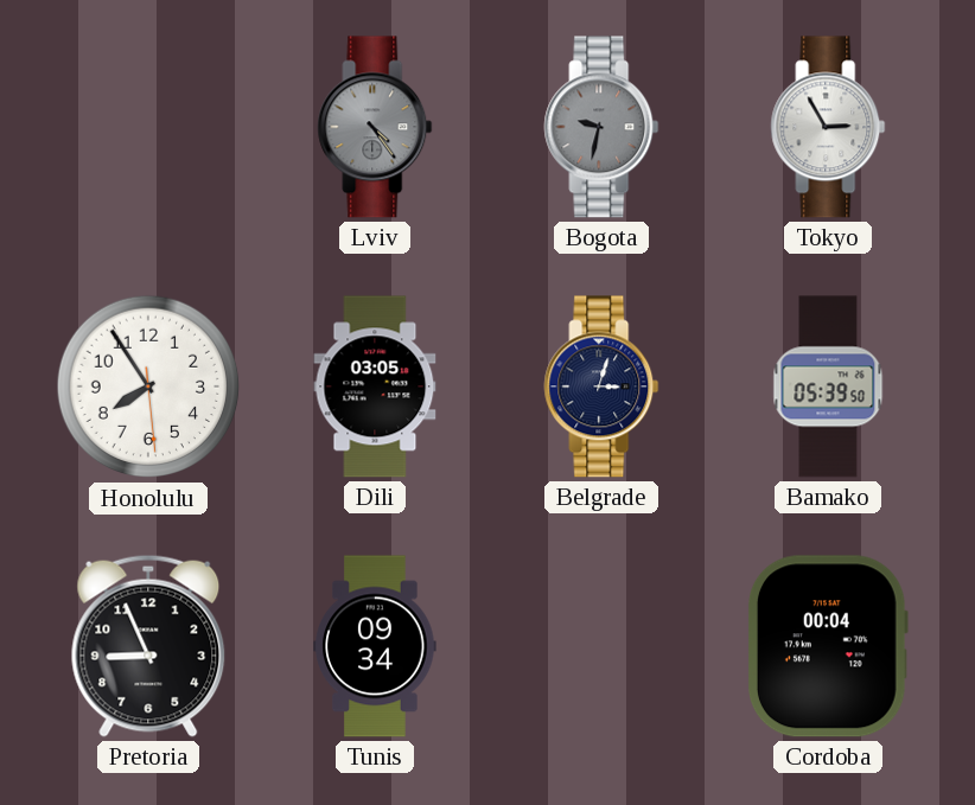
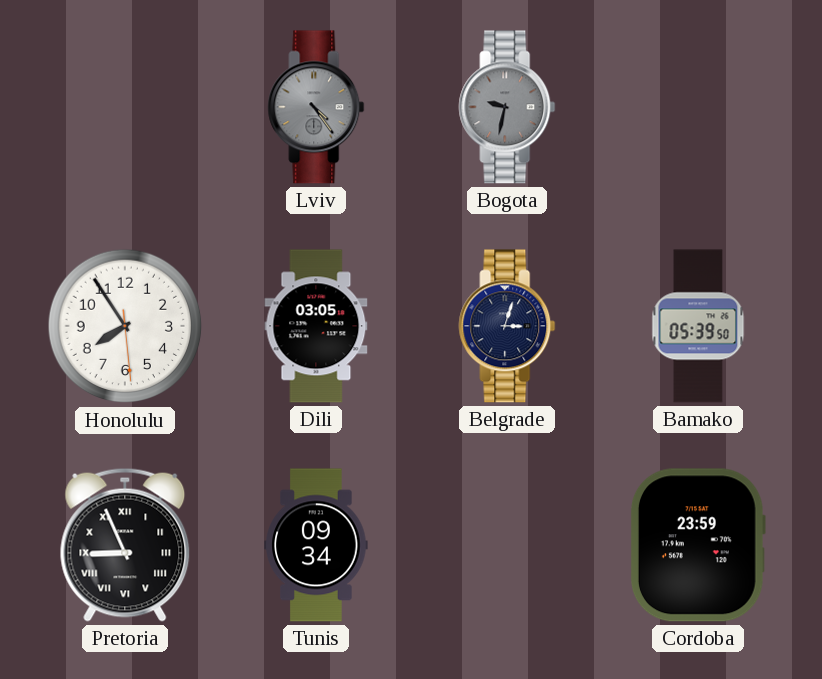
Tokyo: 2:55 -> none (828, 127)
Pretoria numerals: Arabic -> Roman (125, 545)
Cordoba: 00:04 -> 23:59 (698, 545)
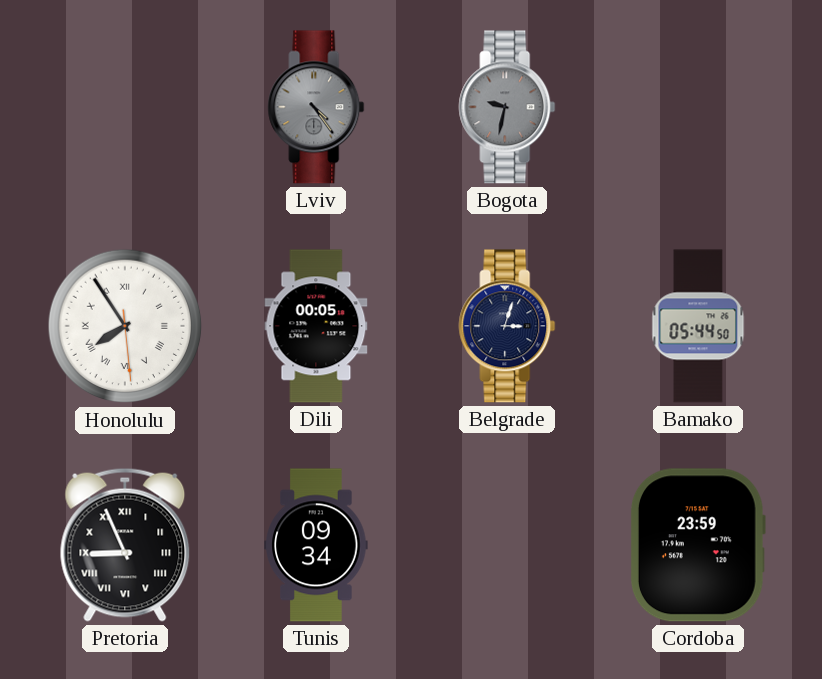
Honolulu numerals: Arabic -> Roman (125, 326)
Dili: 03:05 -> 00:05 (316, 326)
Bamako: 05:39 -> 05:44 (698, 326)
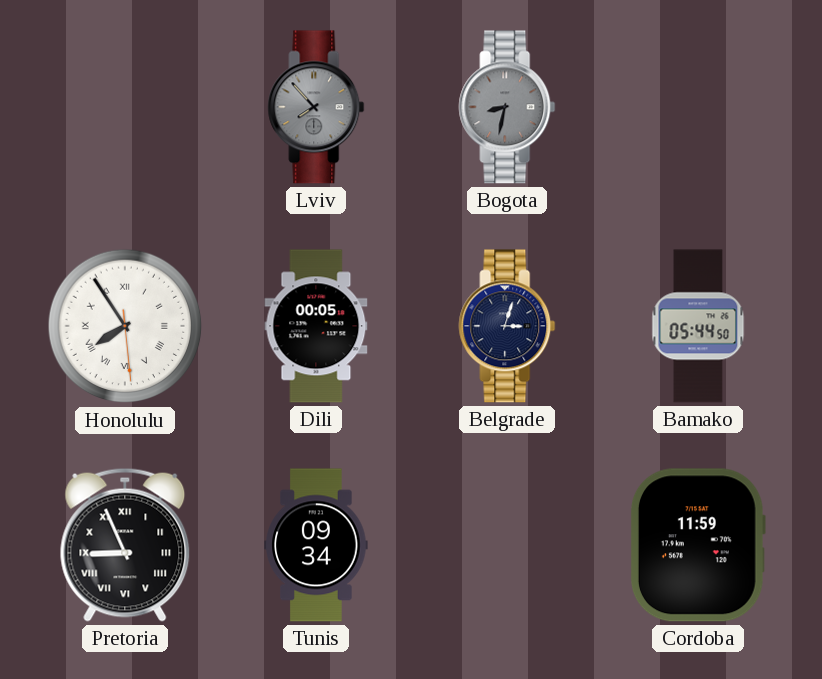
Lviv: 4:24 -> 7:53 (316, 107)
Bogota: 9:32 -> 8:32 (507, 107)
Cordoba: 23:59 -> 11:59 (698, 545)
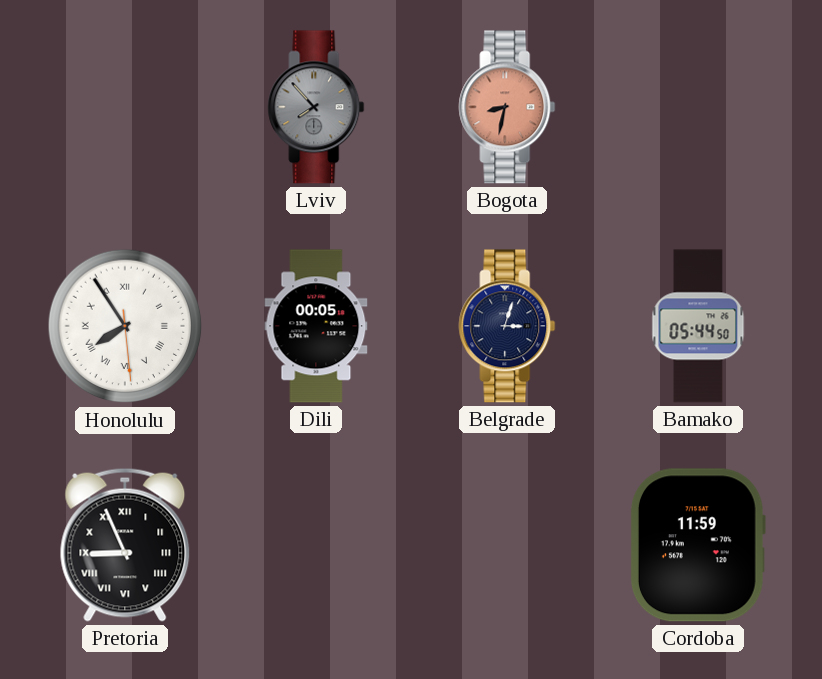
Bogota dial: grey -> salmon (507, 107)
Tunis: 09:34 -> none (316, 545)
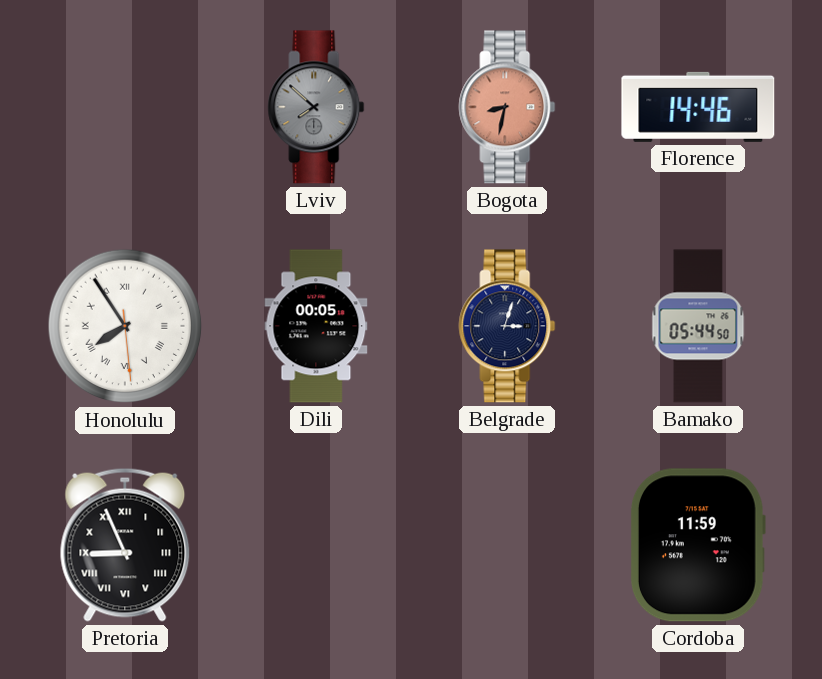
Lviv: 7:53 -> 7:52 (316, 107)
Florence: none -> 14:46 (698, 107)
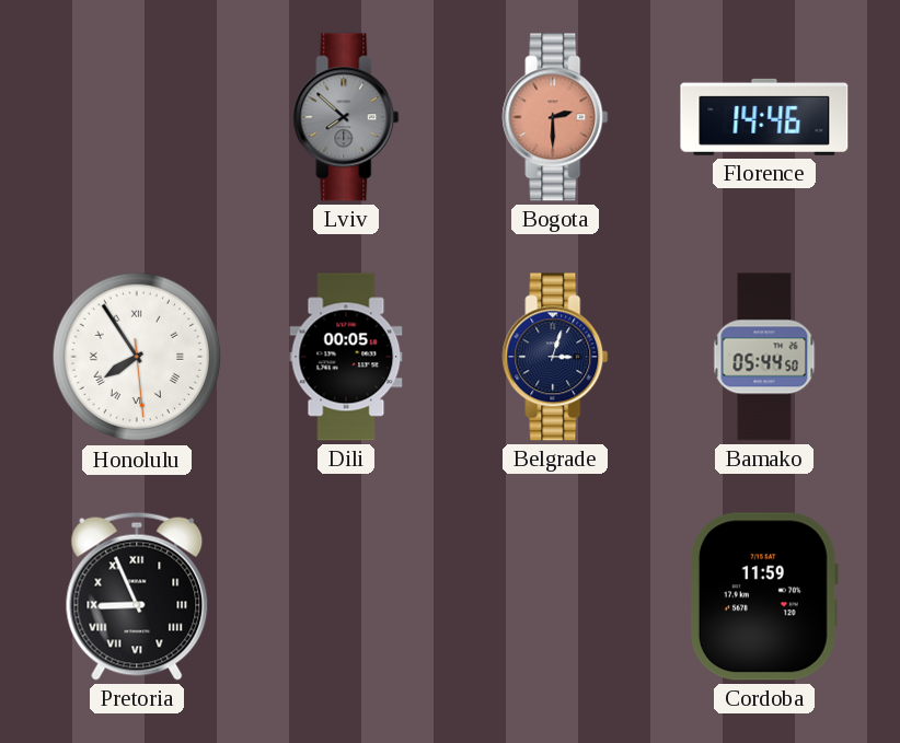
Bogota: 8:32 -> 2:30 (555, 117)
